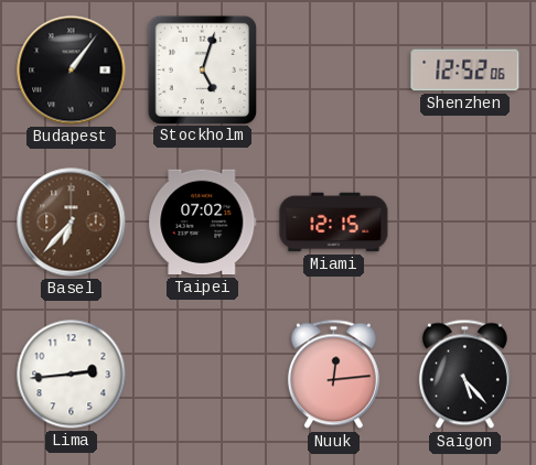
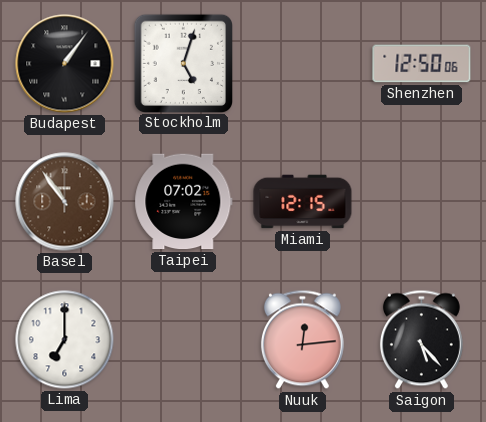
Shenzhen: 12:52 -> 12:50 (422, 64)
Basel: 6:37 -> 10:54 (65, 202)
Lima: 2:44 -> 7:00 (65, 340)
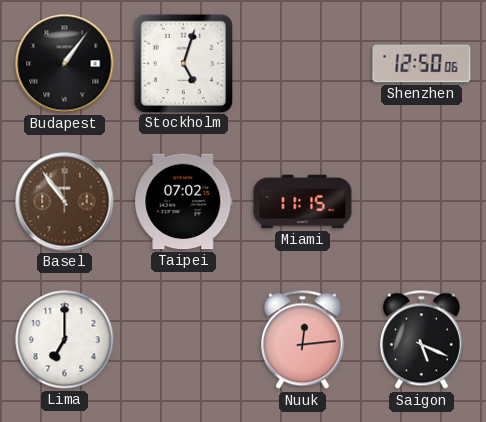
Miami: 12:15 -> 11:15 (303, 202)
Saigon: 5:23 -> 5:19 (421, 340)
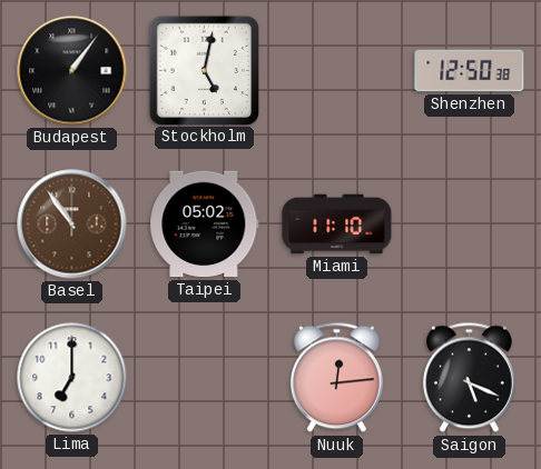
Stockholm: 5:03 -> 5:02 (204, 70)
Shenzhen: 12:50:06 -> 12:50:38 (470, 71)
Taipei: 07:02 -> 05:02 (205, 224)
Miami: 11:15 -> 11:10 (337, 224)
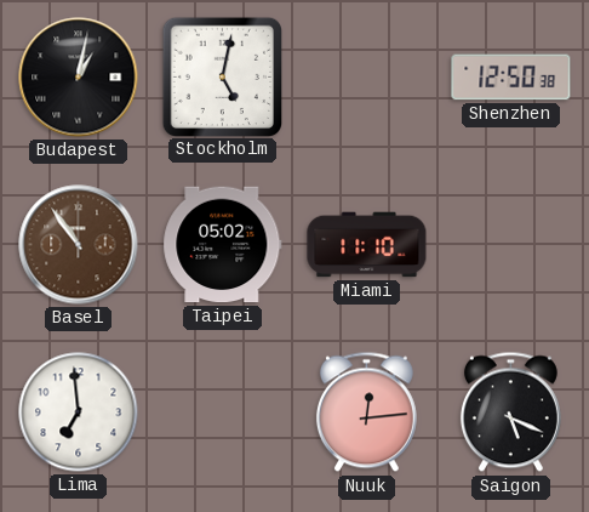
Budapest: 1:06 -> 1:02 (79, 78)
Lima: 7:00 -> 6:59 (79, 413)
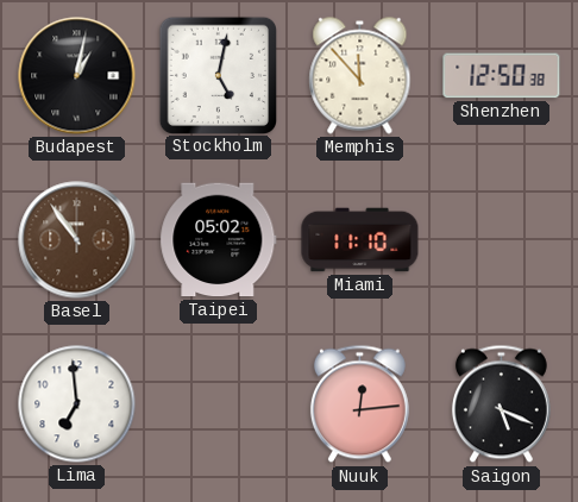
Memphis: none -> 11:53 (360, 76)
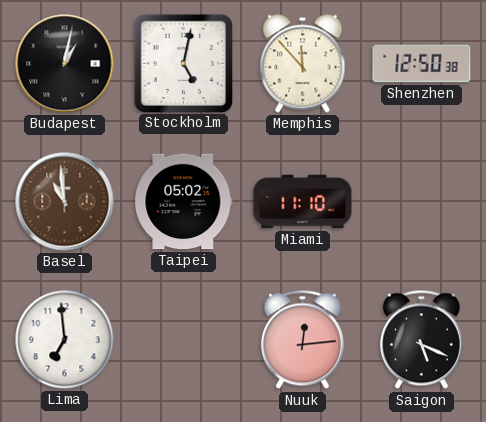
Basel: 10:54 -> 10:59 (65, 202)
